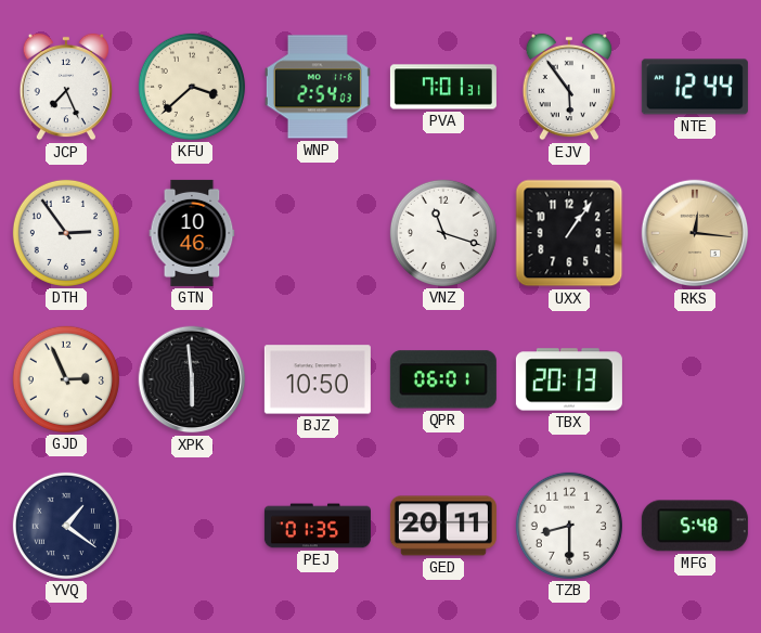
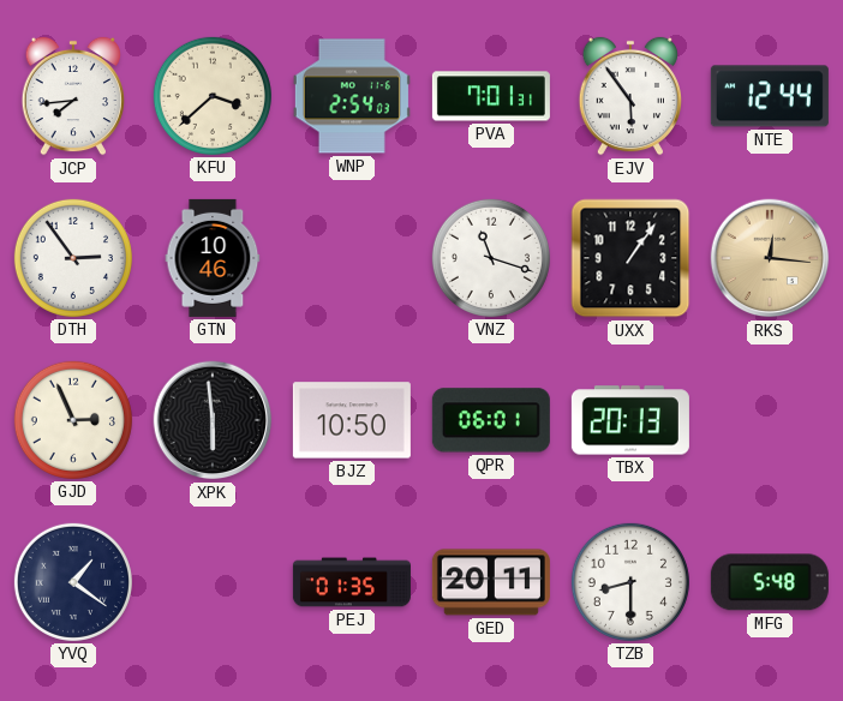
JCP: 7:26 -> 7:44 (72, 96)
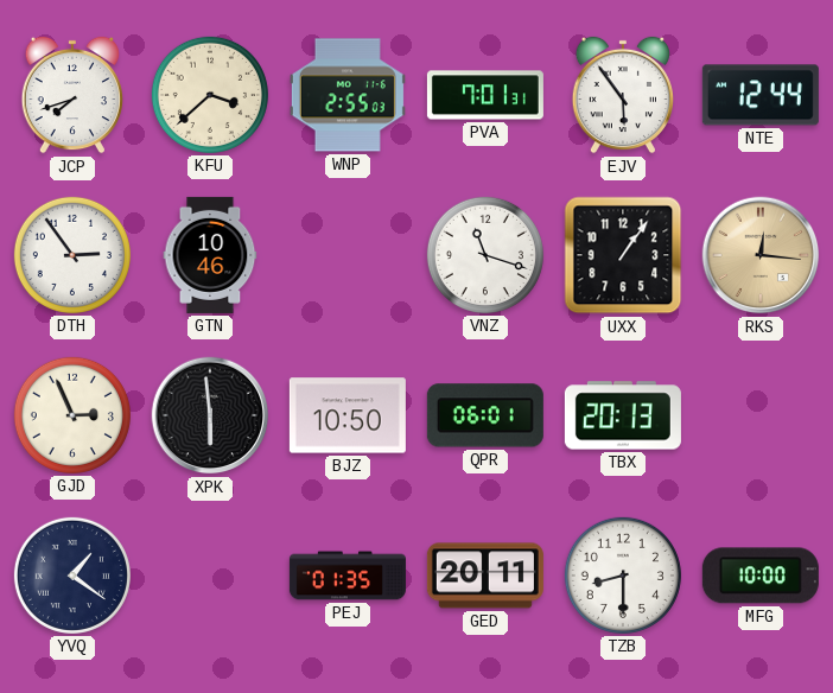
JCP: 7:44 -> 7:42 (71, 95)
WNP: 2:54 -> 2:55 (348, 95)
MFG: 5:48 -> 10:00 (761, 576)
